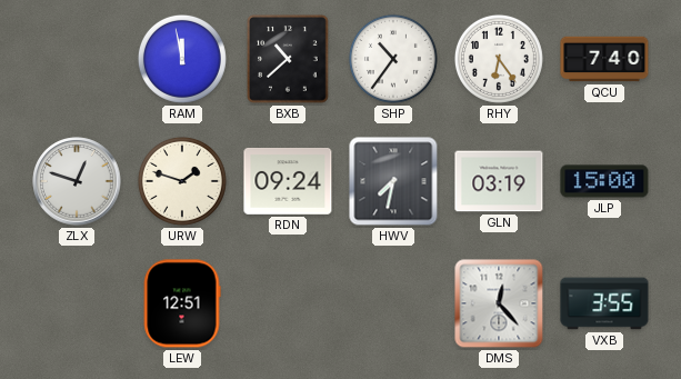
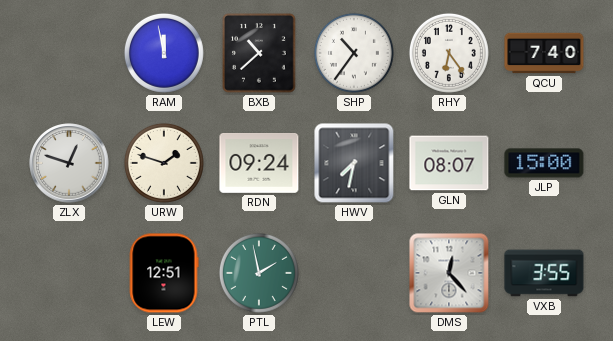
GLN: 03:19 -> 08:07 (449, 163)
PTL: none -> 1:58 (259, 273)
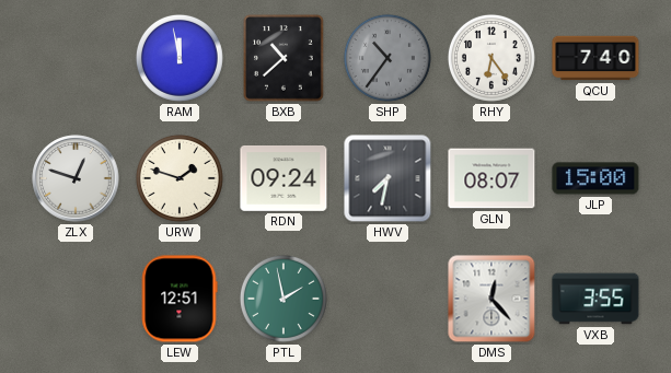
SHP dial: white -> grey (387, 58)
